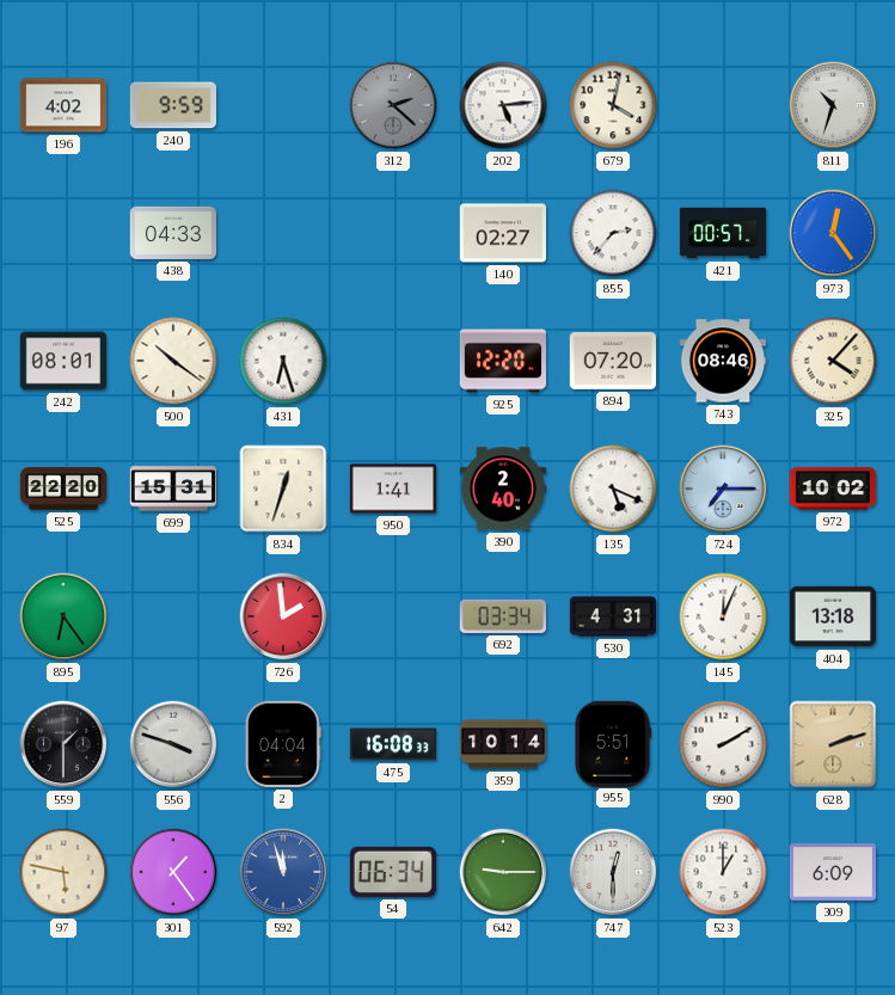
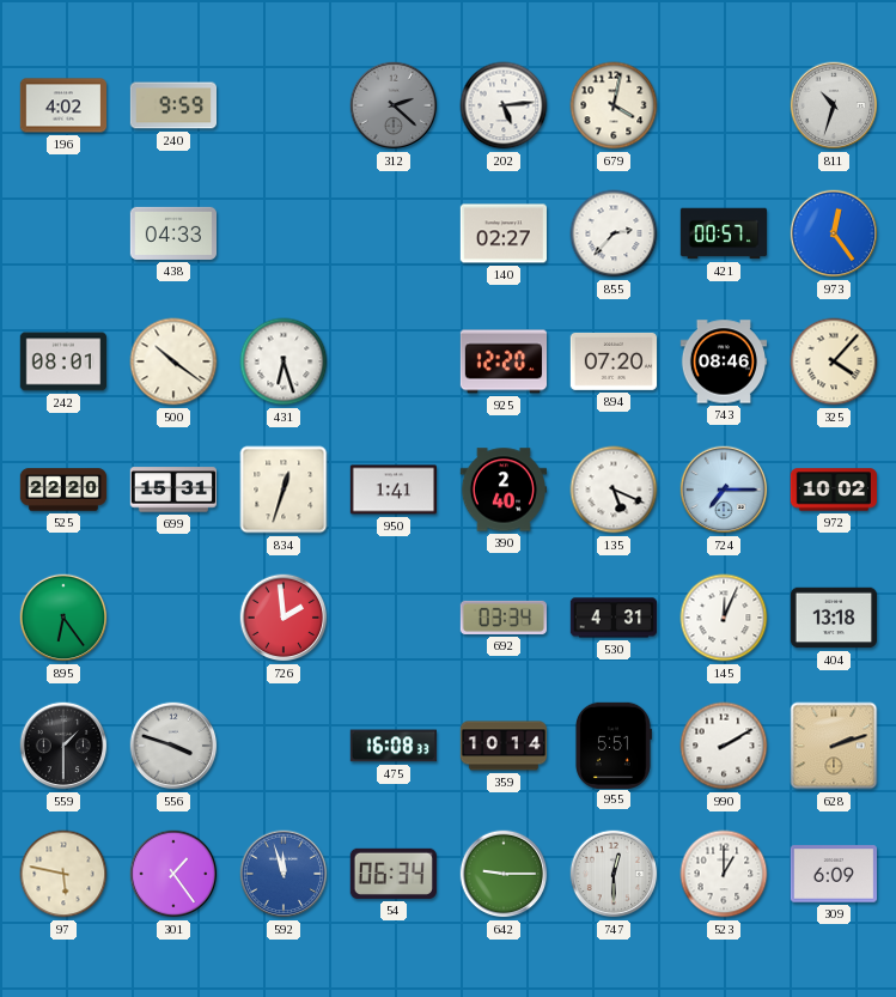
2: 04:04 -> none (283, 744)
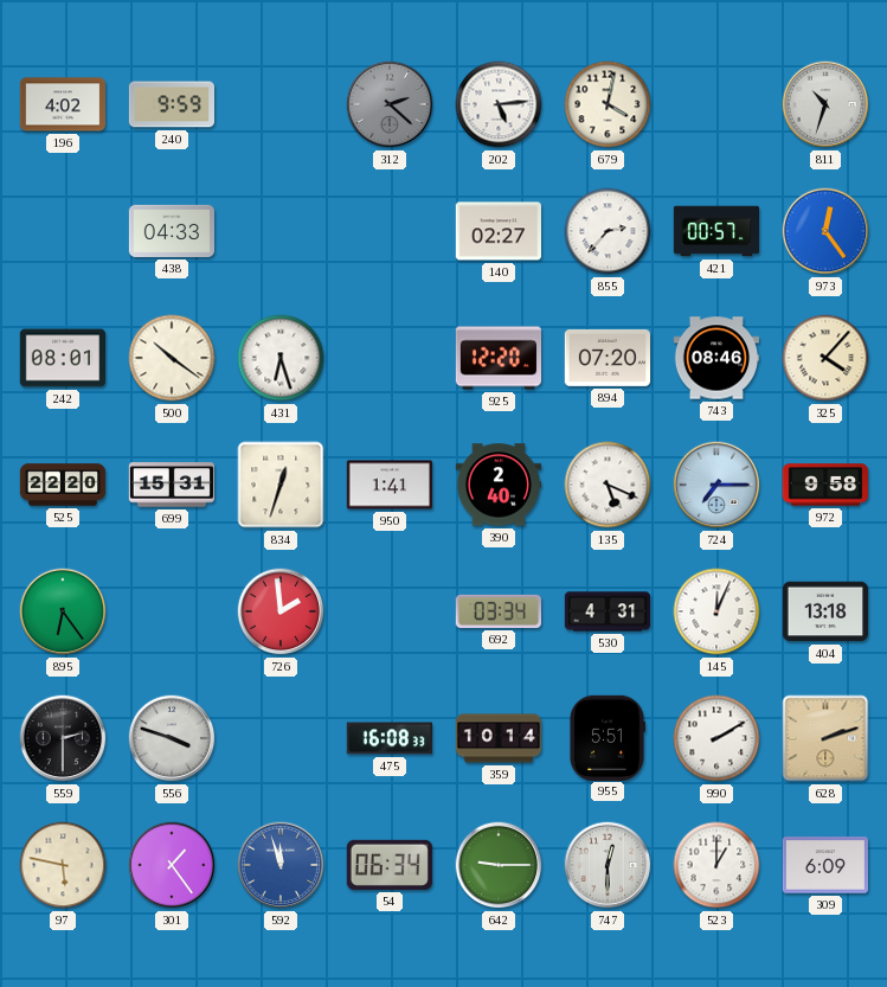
972: 10:02 -> 9:58 (824, 485)
559: 1:30 -> 2:30 (63, 738)
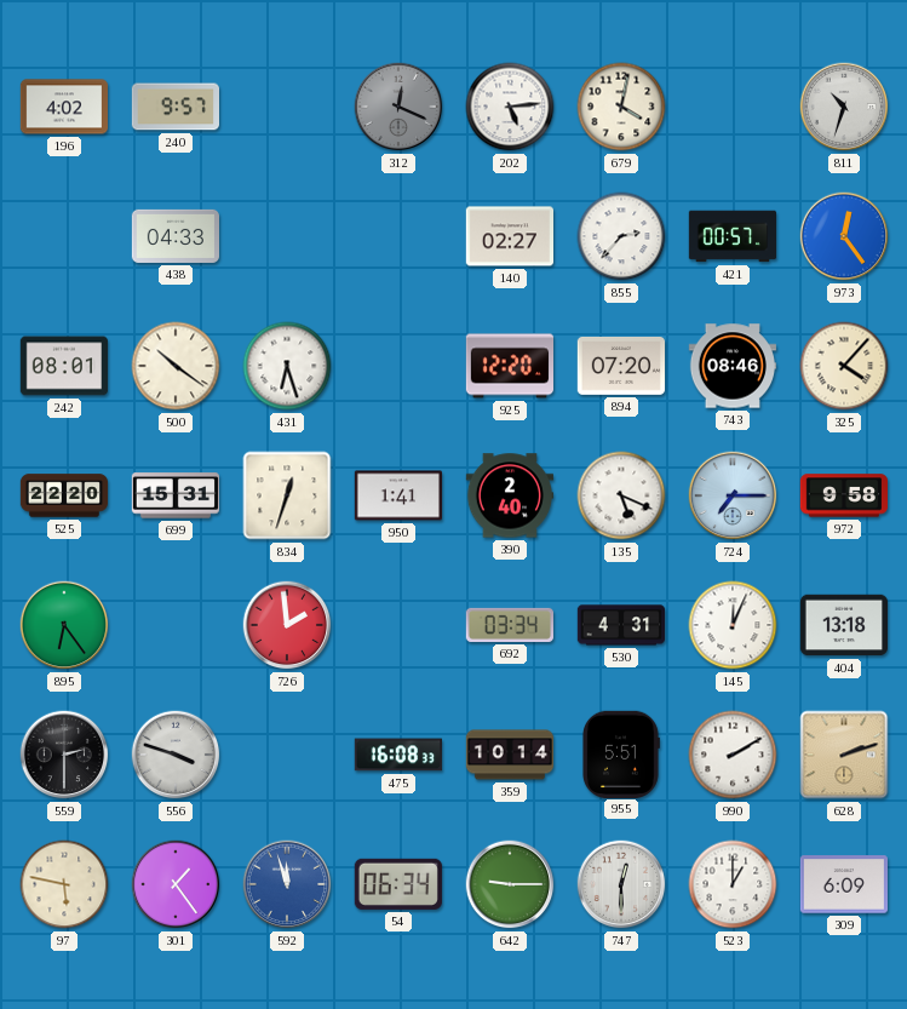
240: 9:59 -> 9:57 (174, 107)
312: 2:22 -> 12:19 (398, 107)
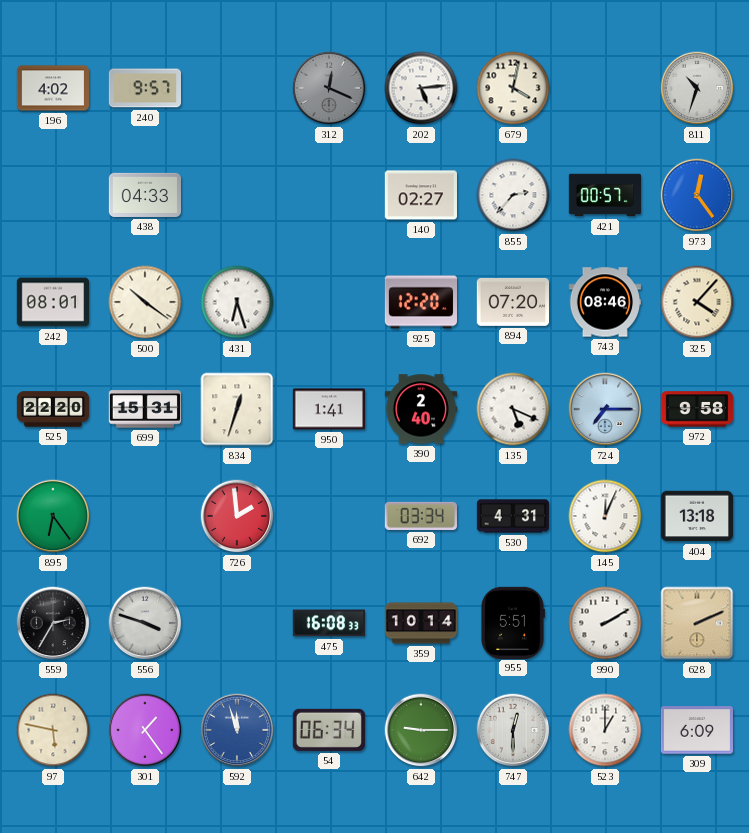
559: 2:30 -> 2:35 (53, 623)
628: 2:12 -> 2:11 (697, 623)
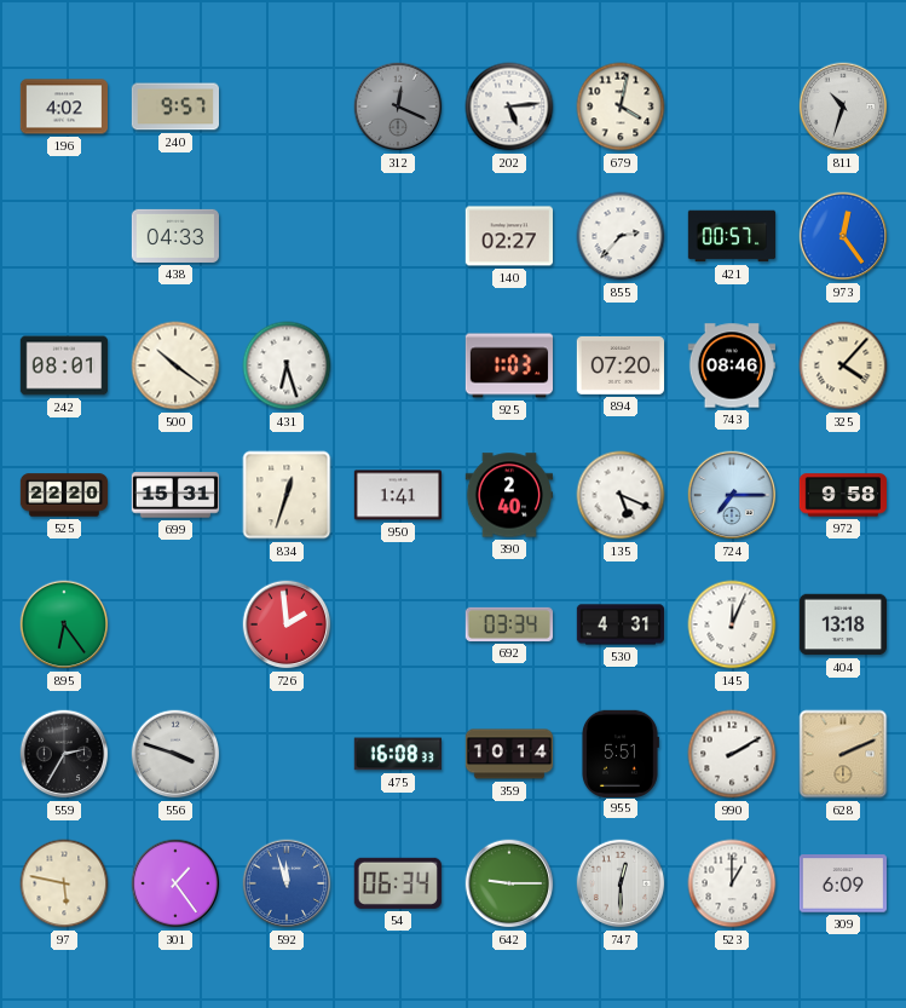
925: 12:20 -> 1:03 (508, 365)
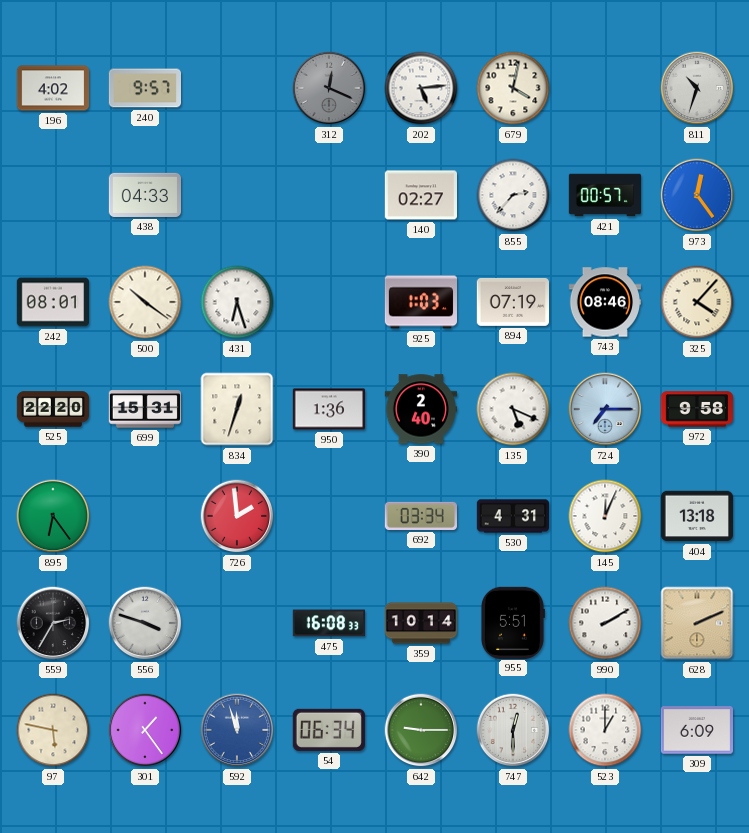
894: 07:20 -> 07:19 (512, 302)
950: 1:41 -> 1:36 (328, 409)
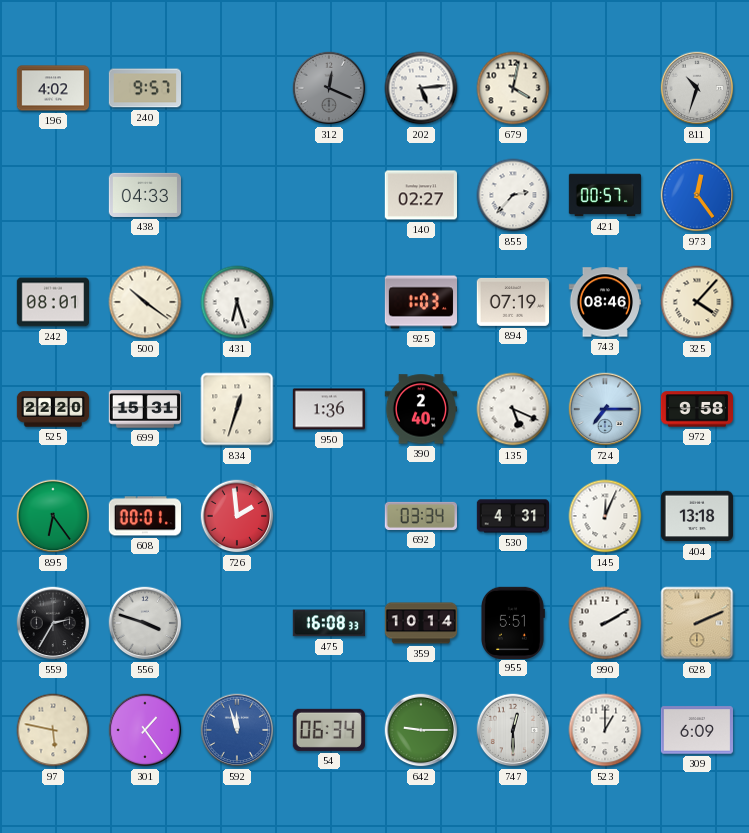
608: none -> 00:01 (144, 516)
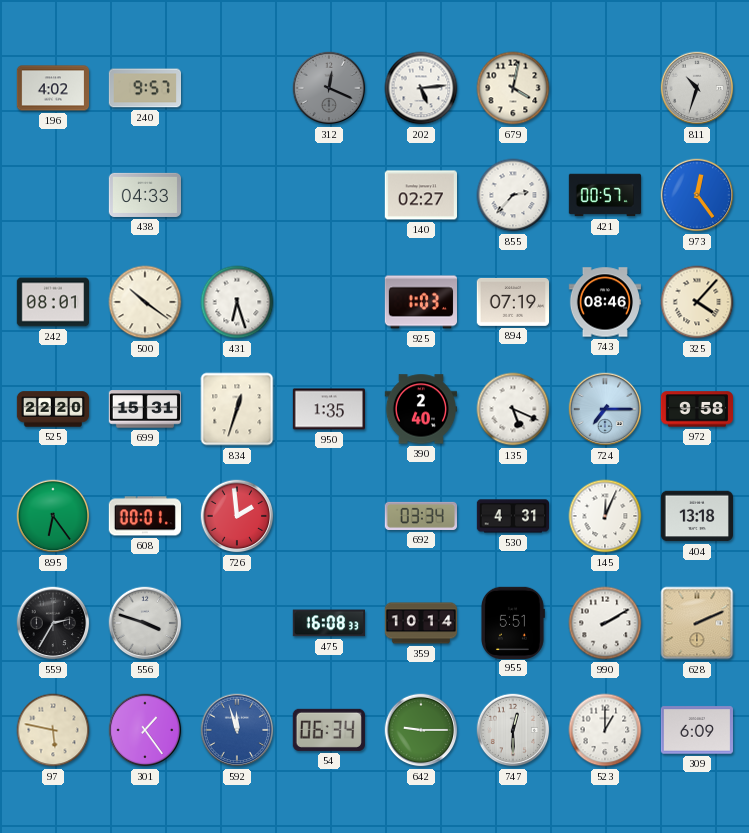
950: 1:36 -> 1:35 (328, 409)
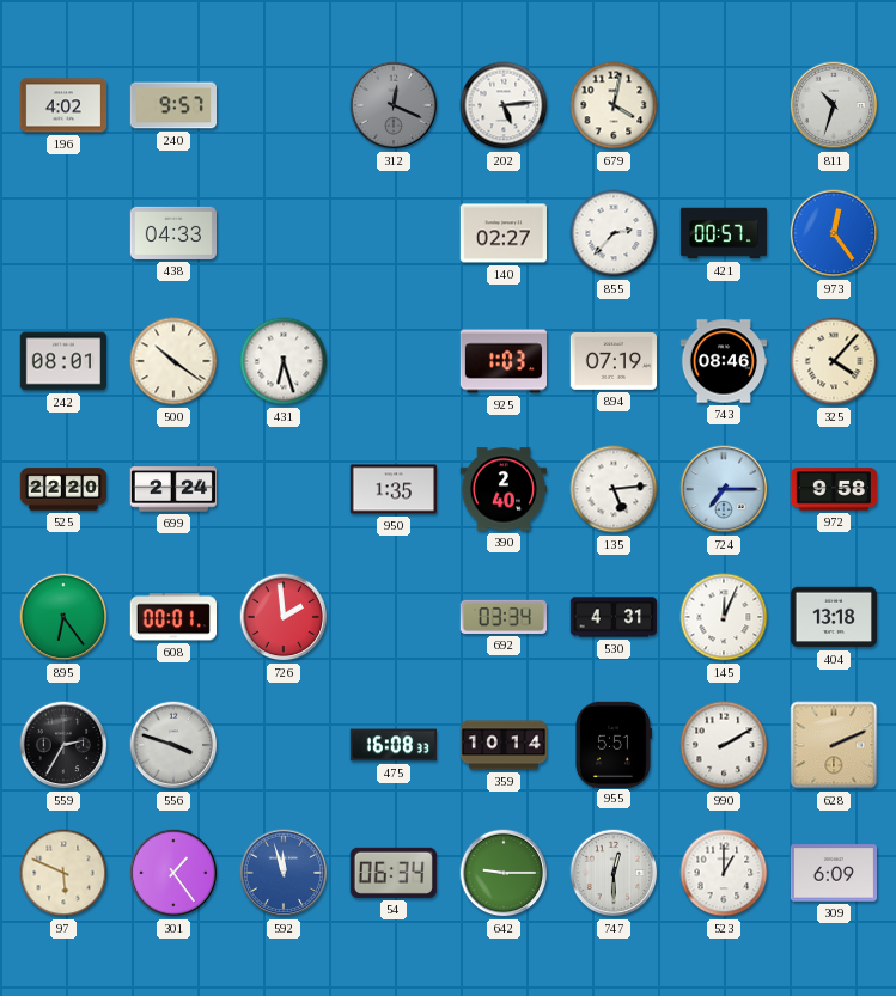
699: 15:31 -> 2:24 (172, 489)
834: 12:33 -> none (237, 409)
135: 5:19 -> 5:14 (614, 489)
97: 5:47 -> 5:49 (63, 873)
